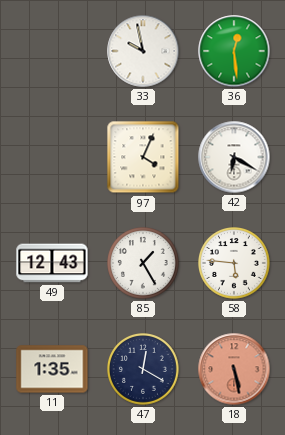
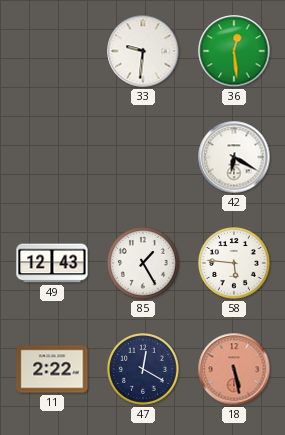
33: 9:58 -> 9:31 (143, 51)
97: 4:04 -> none (143, 157)
11: 1:35 -> 2:22 (52, 369)
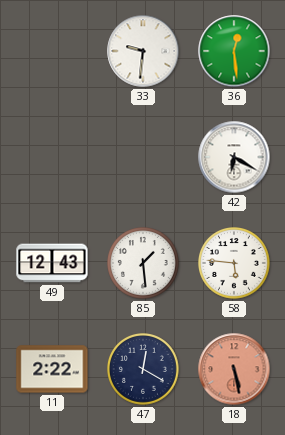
85: 1:25 -> 1:29 (144, 264)
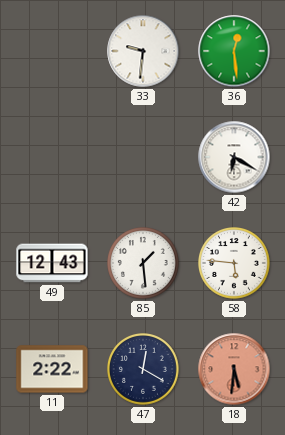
18: 5:28 -> 5:31 (234, 369)
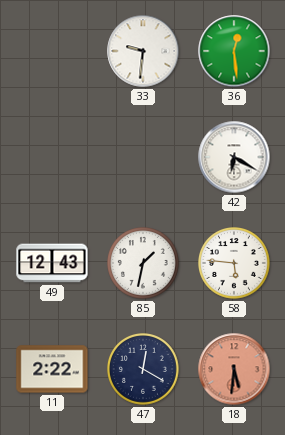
85: 1:29 -> 1:32 (144, 264)
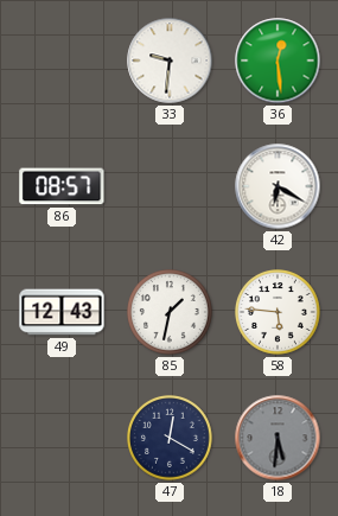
86: none -> 08:57 (62, 186)
11: 2:22 -> none (52, 369)
18 dial: salmon -> grey (278, 438)
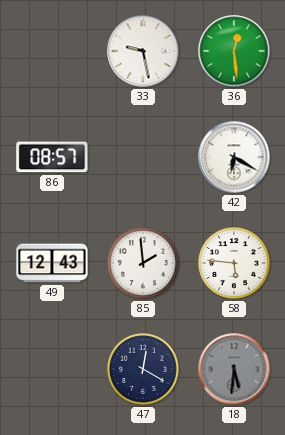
33: 9:31 -> 9:28 (143, 51)
85: 1:32 -> 1:59 (144, 264)
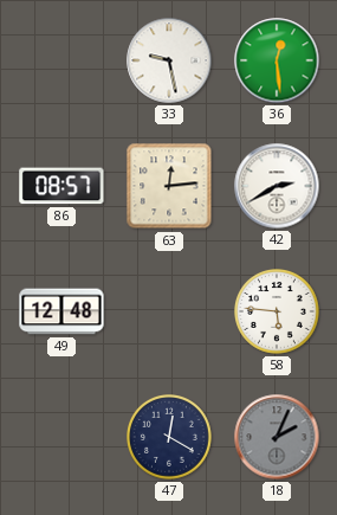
63: none -> 12:14 (169, 186)
42: 6:20 -> 2:40 (277, 186)
49: 12:43 -> 12:48 (61, 311)
85: 1:59 -> none (144, 264)
18: 5:31 -> 2:04 (277, 437)
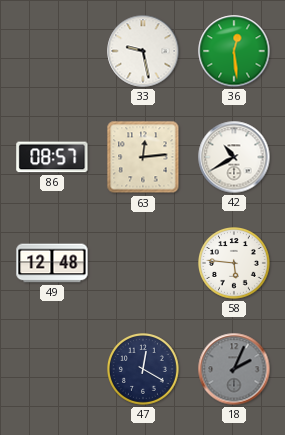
42: 2:40 -> 10:40 (234, 157)
